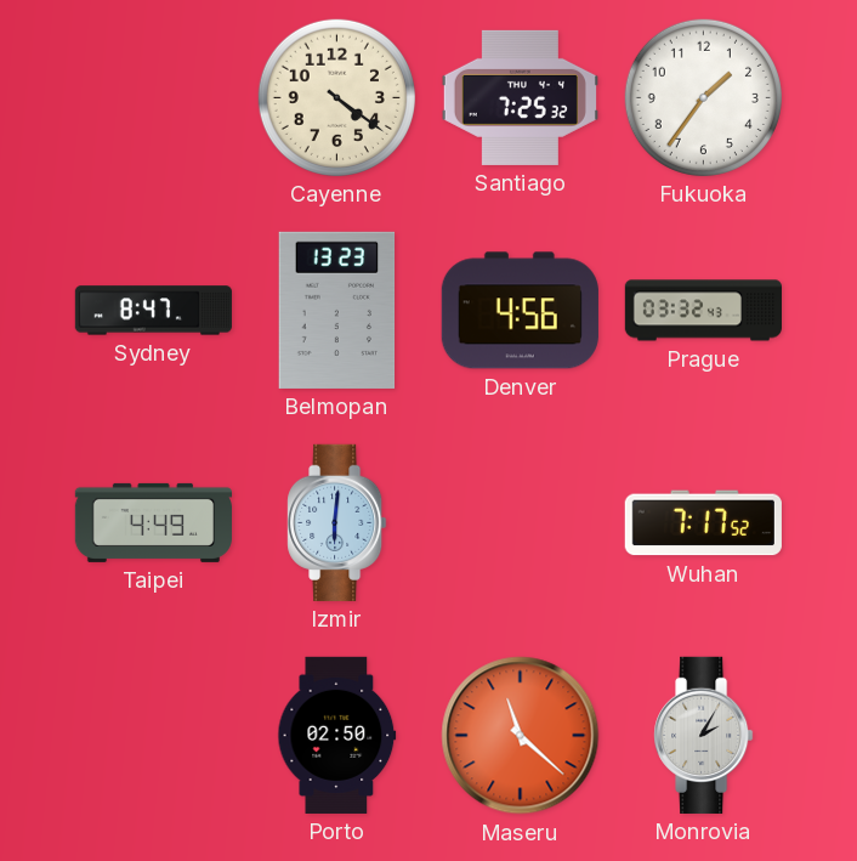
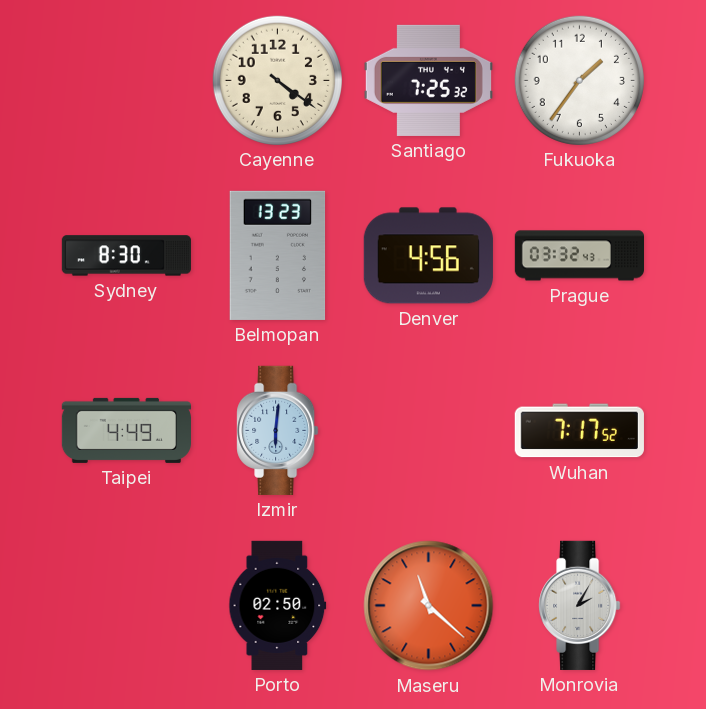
Sydney: 8:47 -> 8:30 (126, 256)
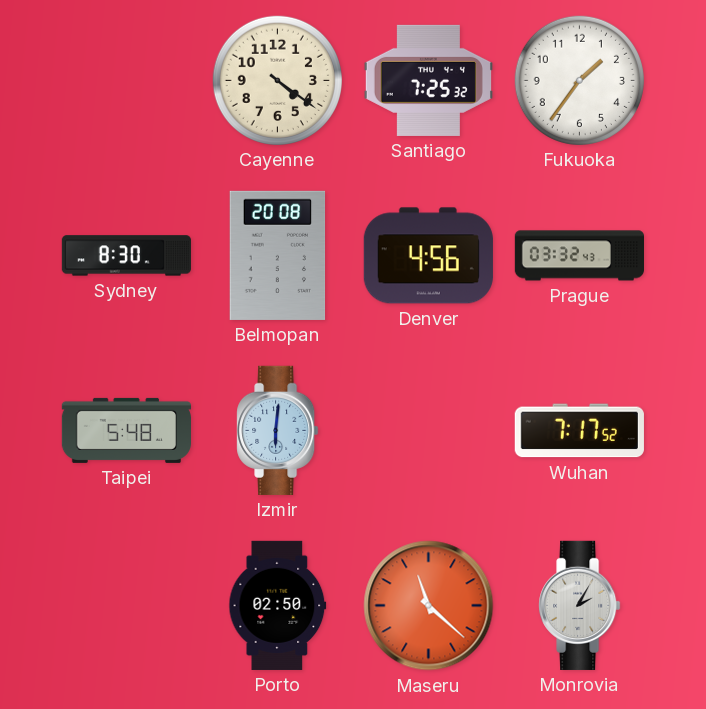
Belmopan: 13:23 -> 20:08 (278, 255)
Taipei: 4:49 -> 5:48 (126, 430)
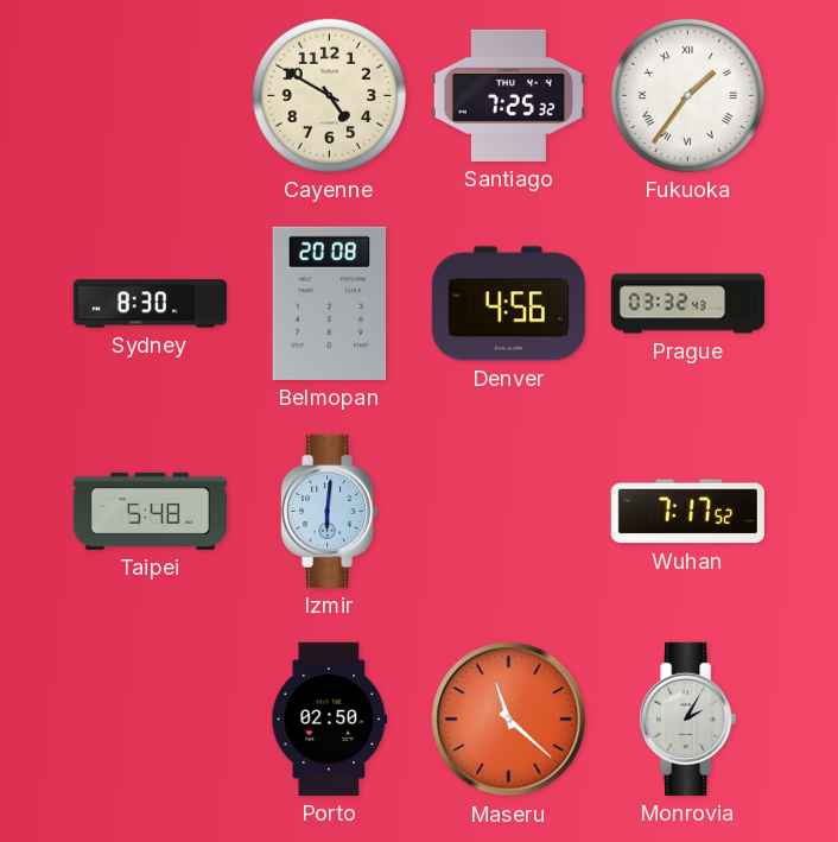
Cayenne: 4:21 -> 4:50 (329, 95)
Fukuoka numerals: Arabic -> Roman (687, 95)
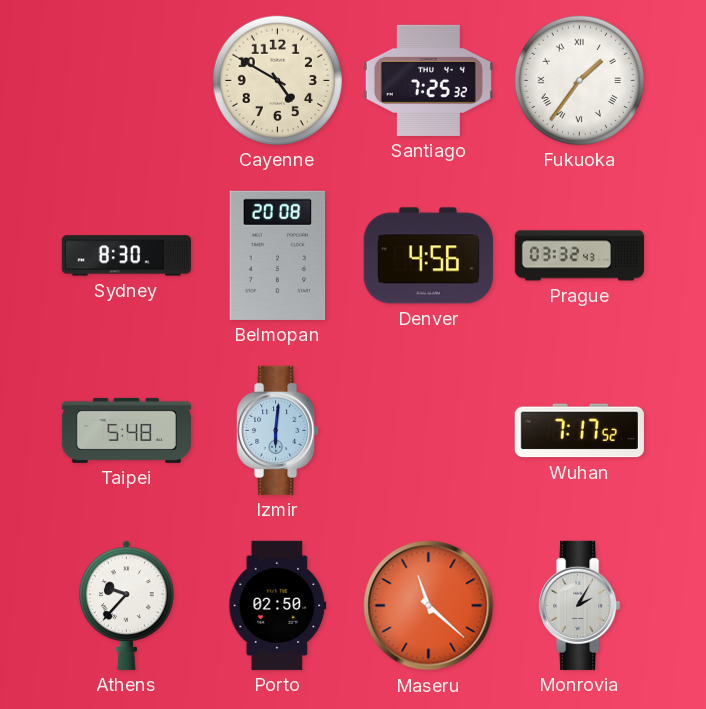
Athens: none -> 9:37 (126, 605)
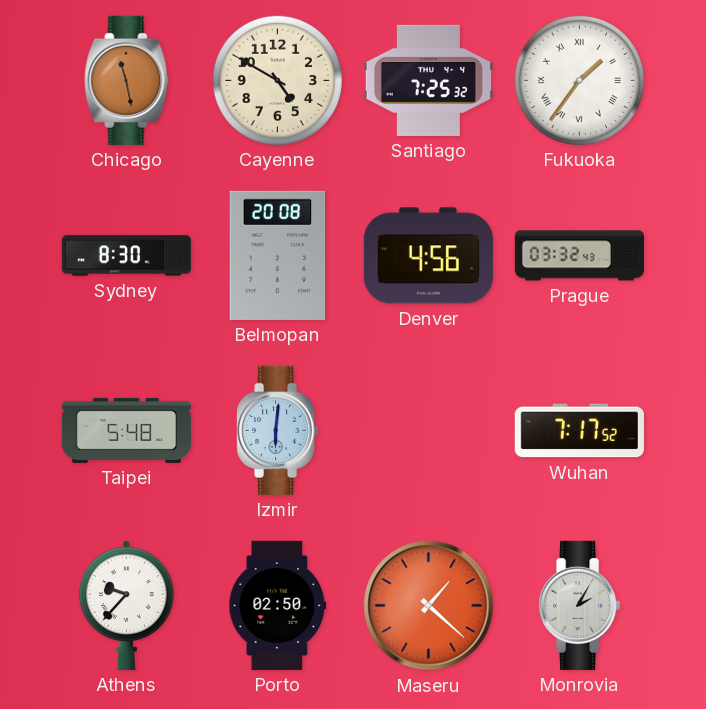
Chicago: none -> 11:28 (127, 80)
Maseru: 11:22 -> 1:22 (429, 606)
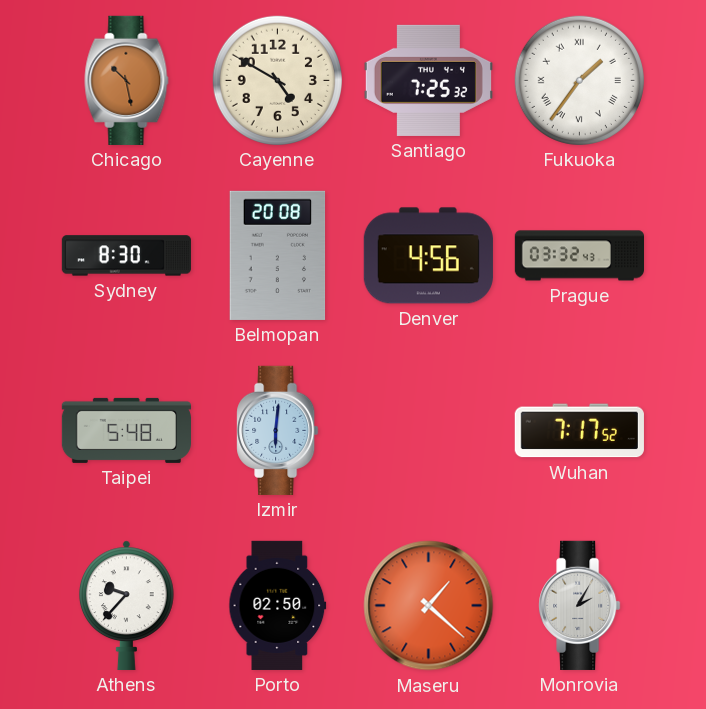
Chicago: 11:28 -> 10:28 (127, 80)
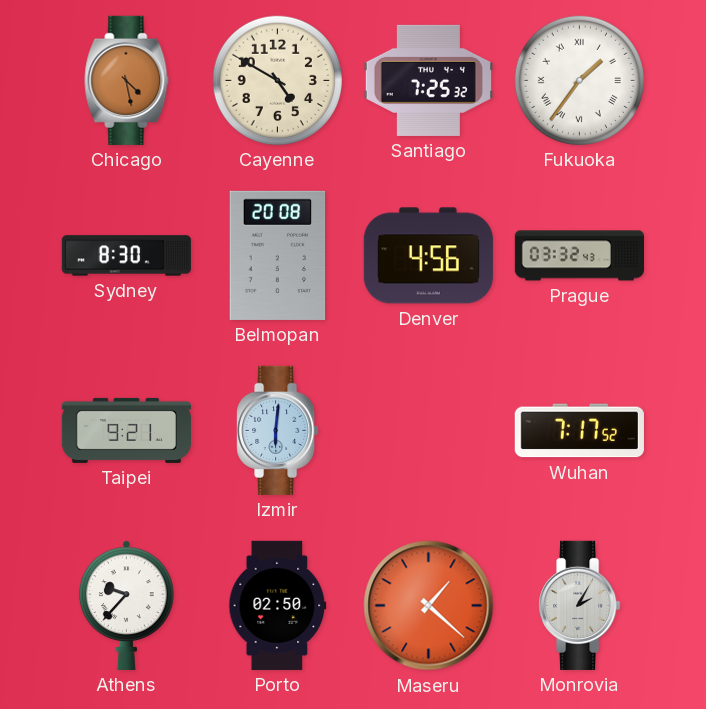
Chicago: 10:28 -> 4:28 (127, 80)
Taipei: 5:48 -> 9:21 (126, 430)
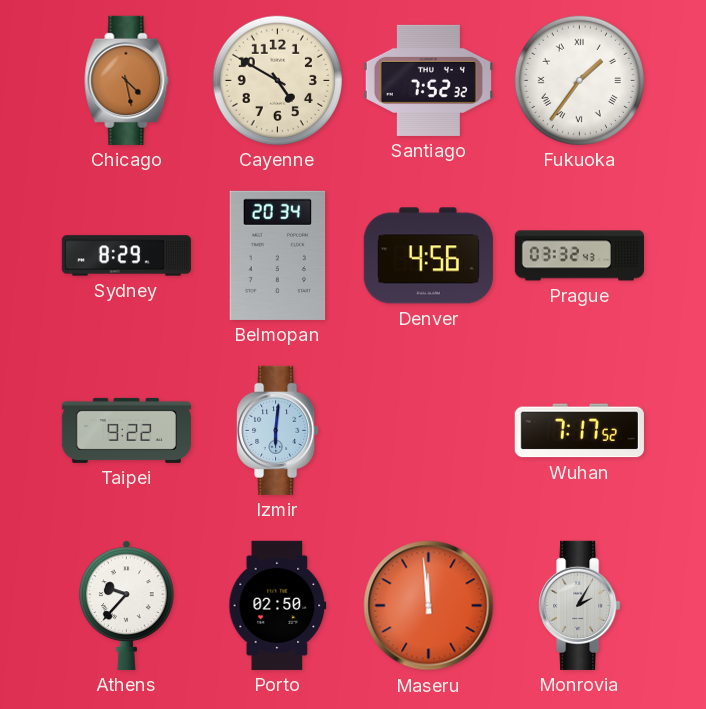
Santiago: 7:25 -> 7:52 (428, 80)
Sydney: 8:30 -> 8:29 (126, 256)
Belmopan: 20:08 -> 20:34 (278, 255)
Taipei: 9:21 -> 9:22 (126, 430)
Maseru: 1:22 -> 11:59 (429, 606)
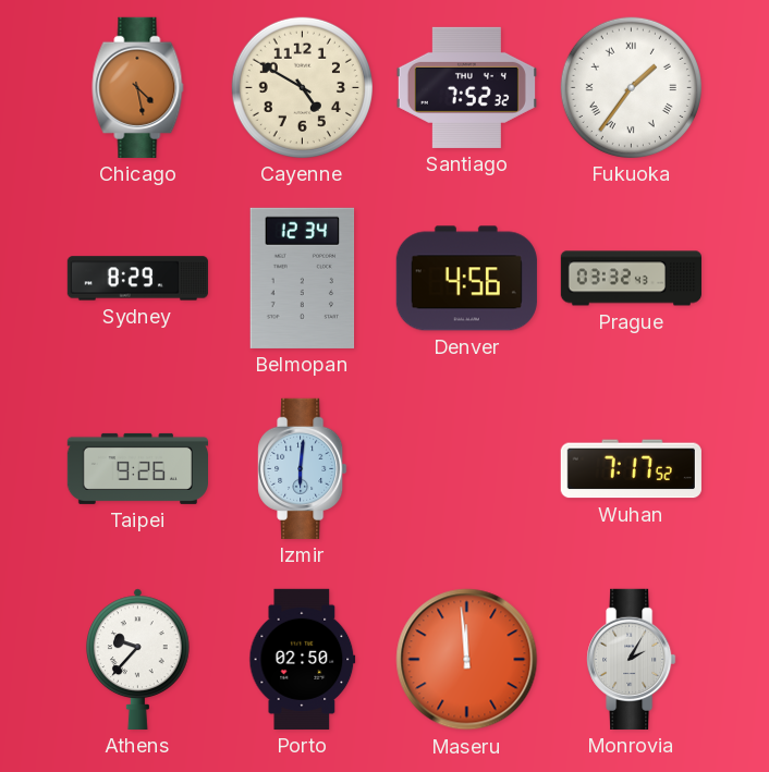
Belmopan: 20:34 -> 12:34 (303, 278)
Taipei: 9:22 -> 9:26 (137, 468)
